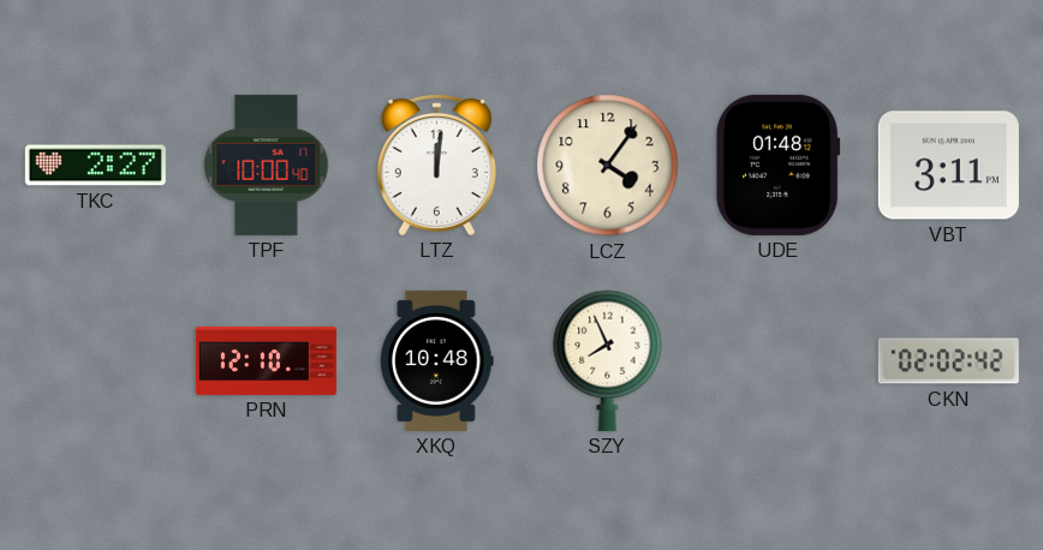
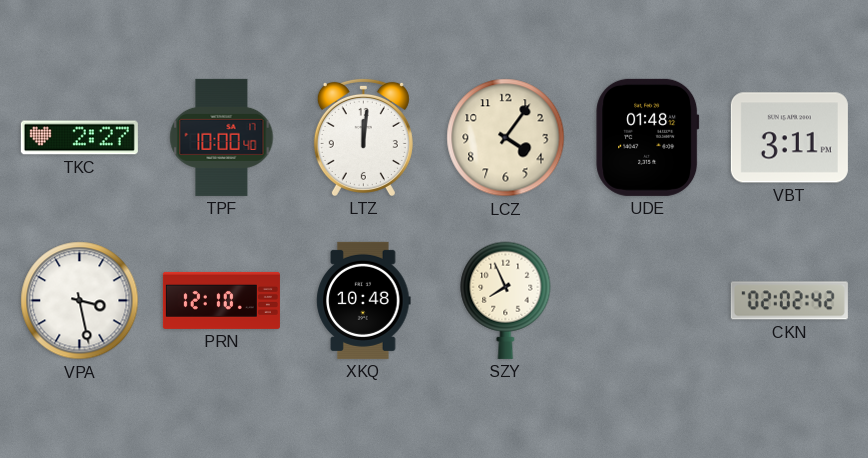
VPA: none -> 3:28 (80, 301)
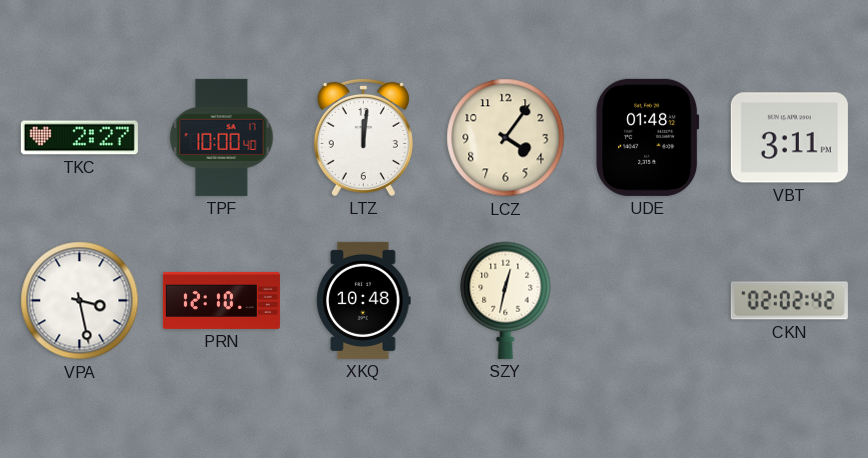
SZY: 7:56 -> 12:32 (506, 300)
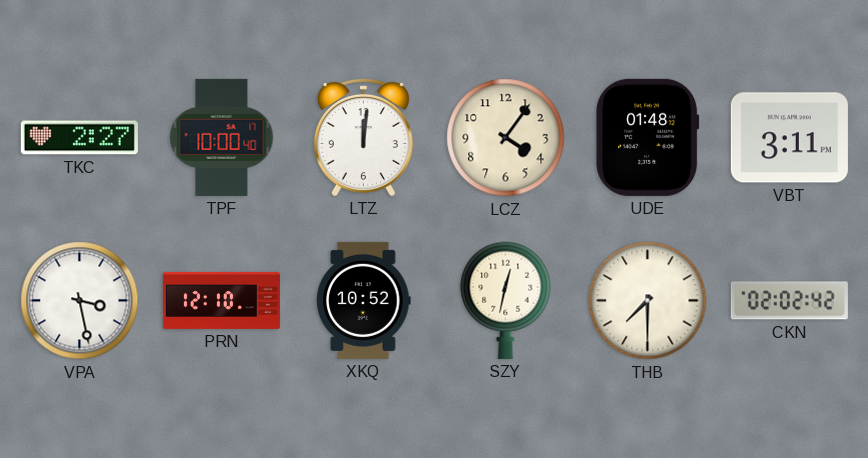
XKQ: 10:48 -> 10:52 (364, 300)
THB: none -> 7:30 (648, 301)
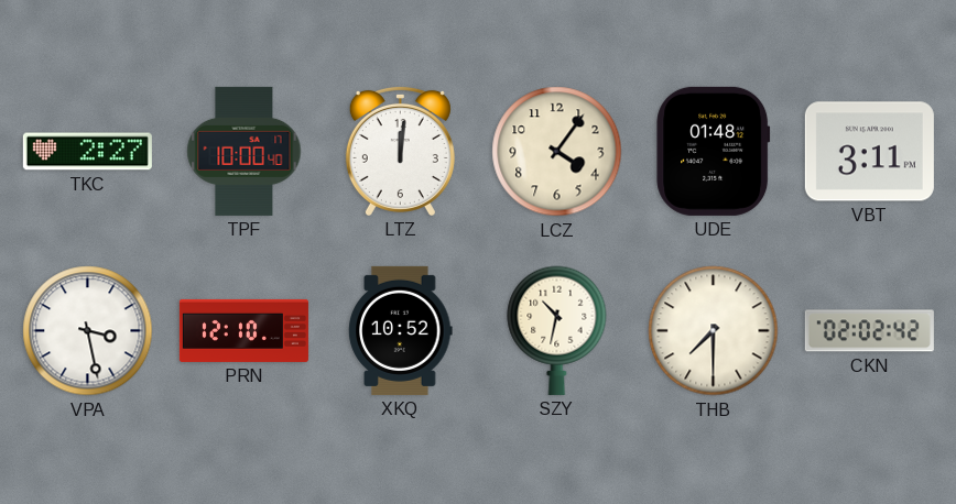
SZY: 12:32 -> 10:32 (557, 330)
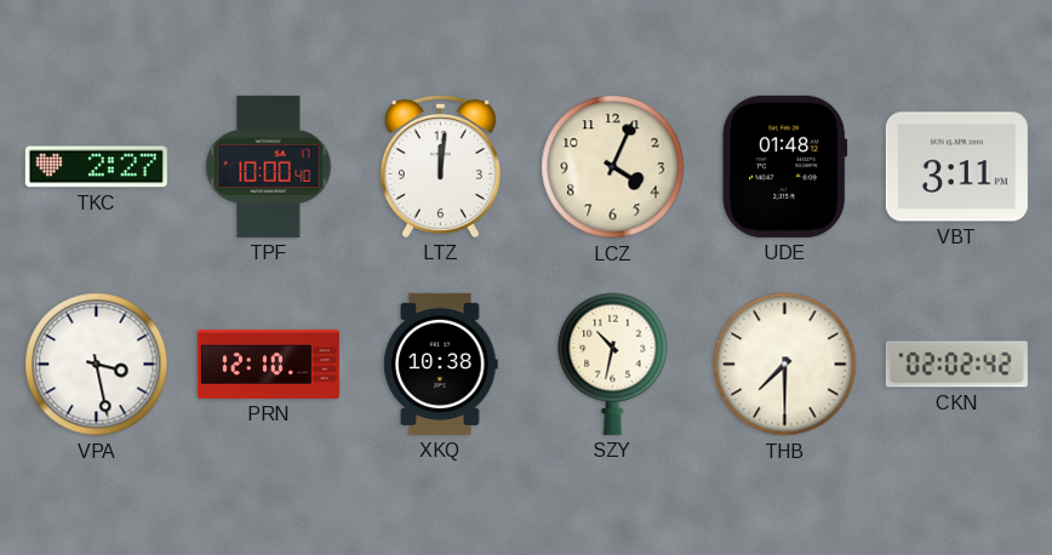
LCZ: 4:06 -> 4:04 (613, 167)
XKQ: 10:52 -> 10:38 (441, 364)
